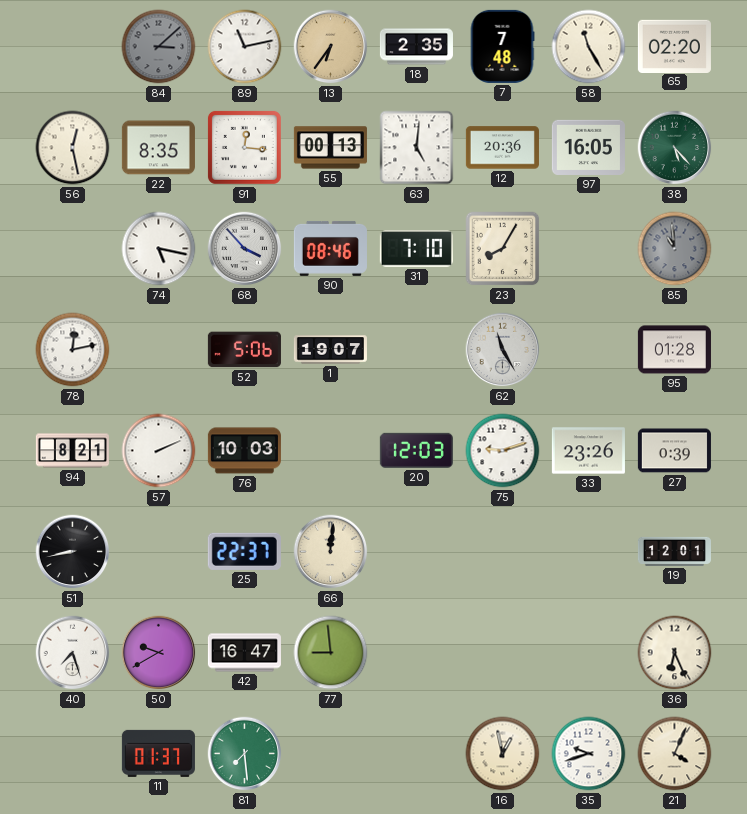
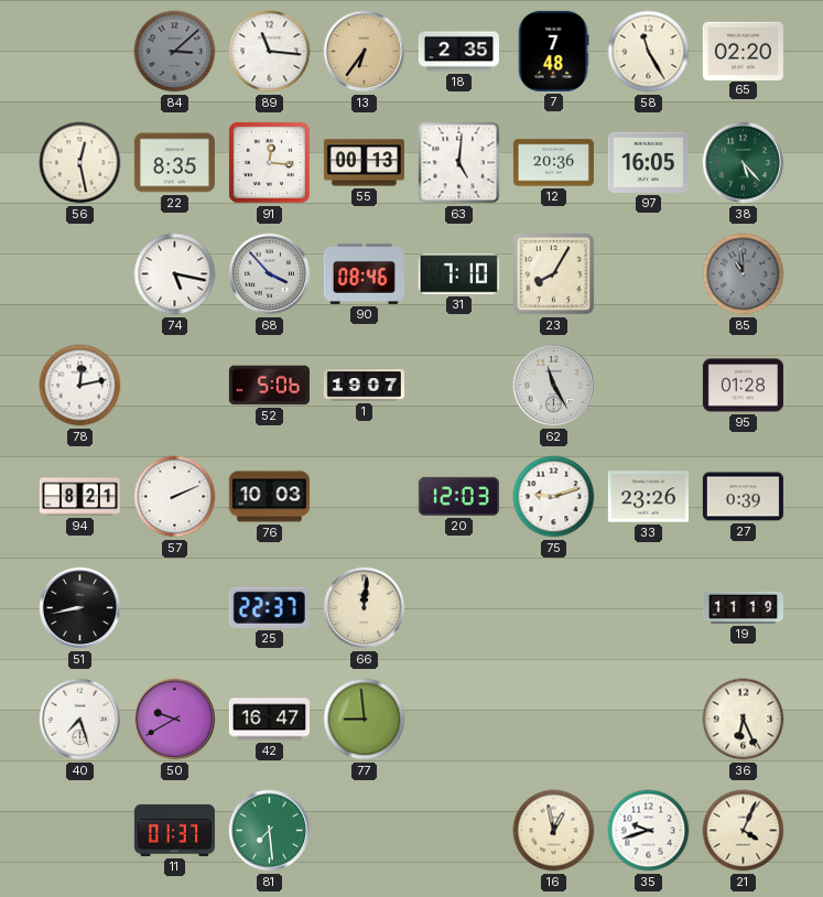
89: 11:13 -> 11:16 (270, 52)
19: 12:01 -> 11:19 (743, 607)
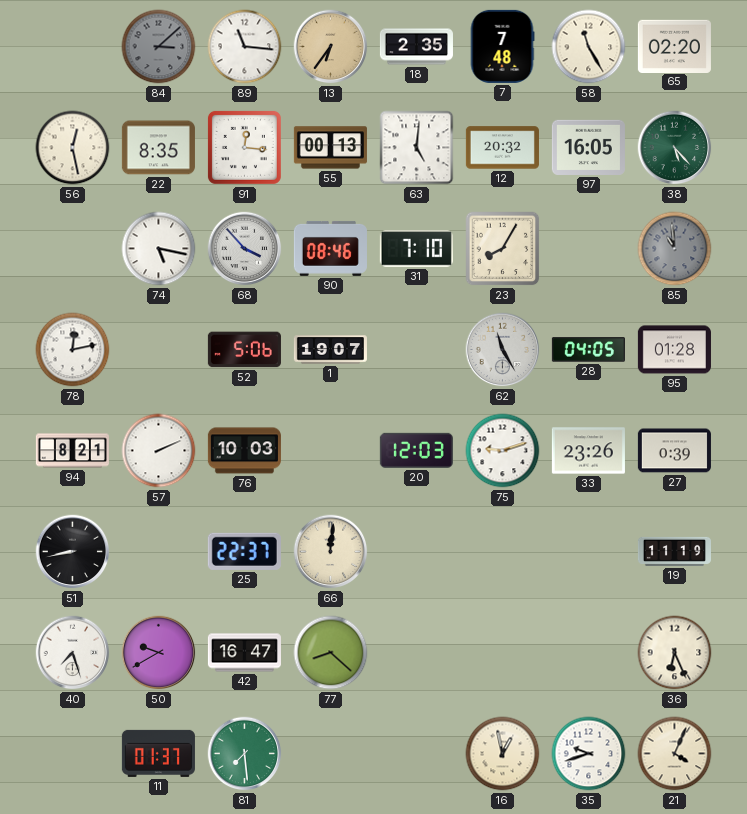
12: 20:36 -> 20:32 (502, 148)
28: none -> 04:05 (588, 350)
77: 8:59 -> 8:22 (331, 653)
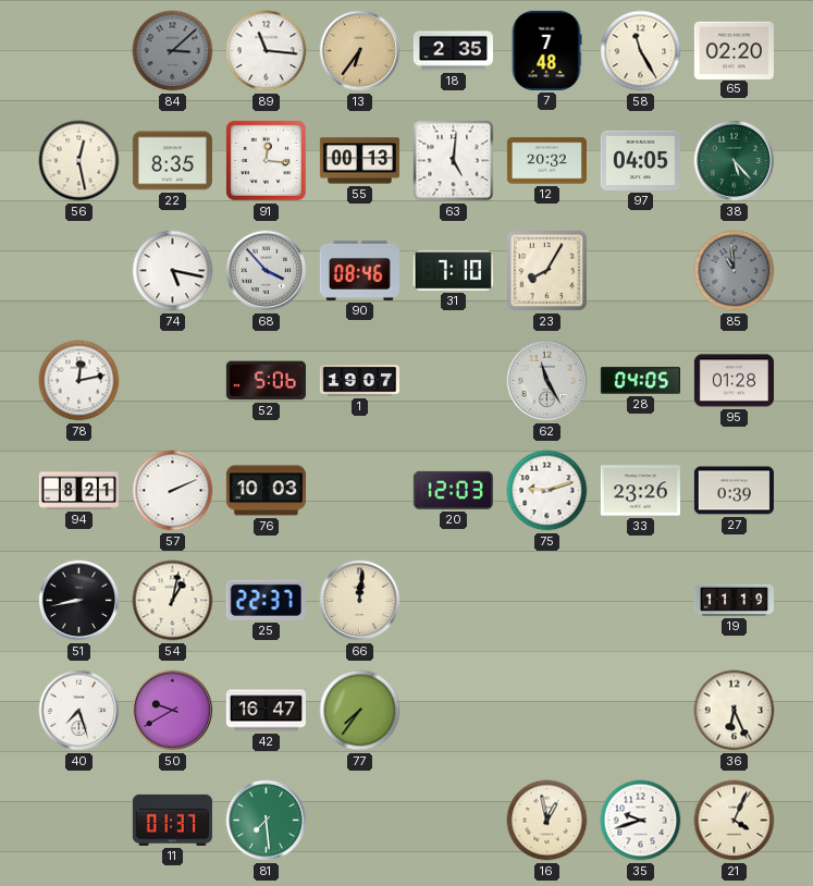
97: 16:05 -> 04:05 (640, 160)
54: none -> 1:02 (173, 601)
77: 8:22 -> 7:36 (360, 711)
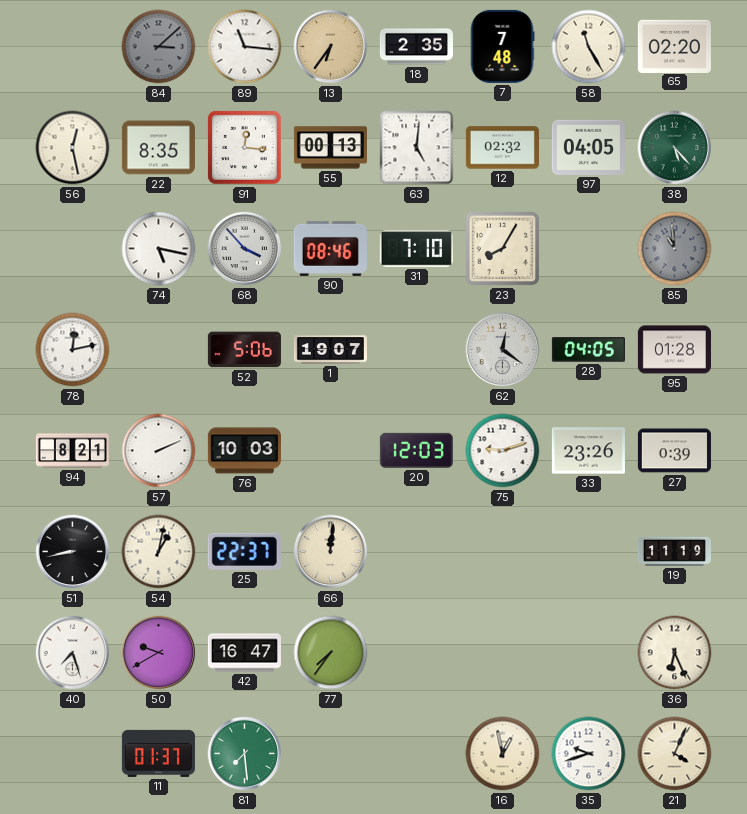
12: 20:32 -> 02:32 (502, 148)
62: 11:25 -> 12:21 (503, 350)
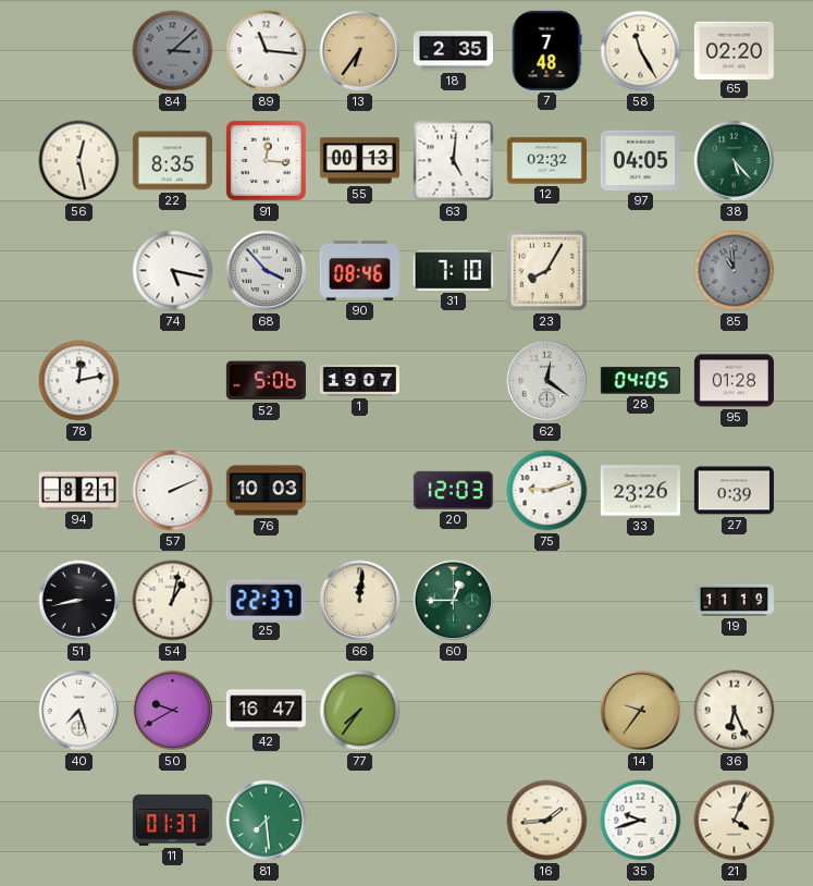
60: none -> 12:45 (454, 601)
14: none -> 9:36 (641, 711)
16: 12:58 -> 1:44 (547, 821)
